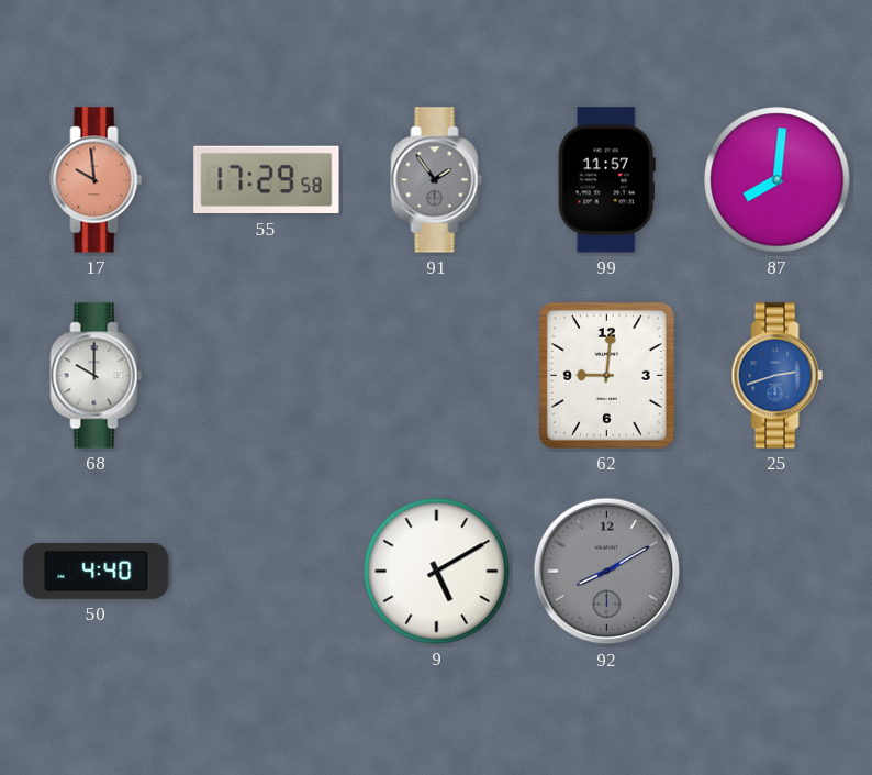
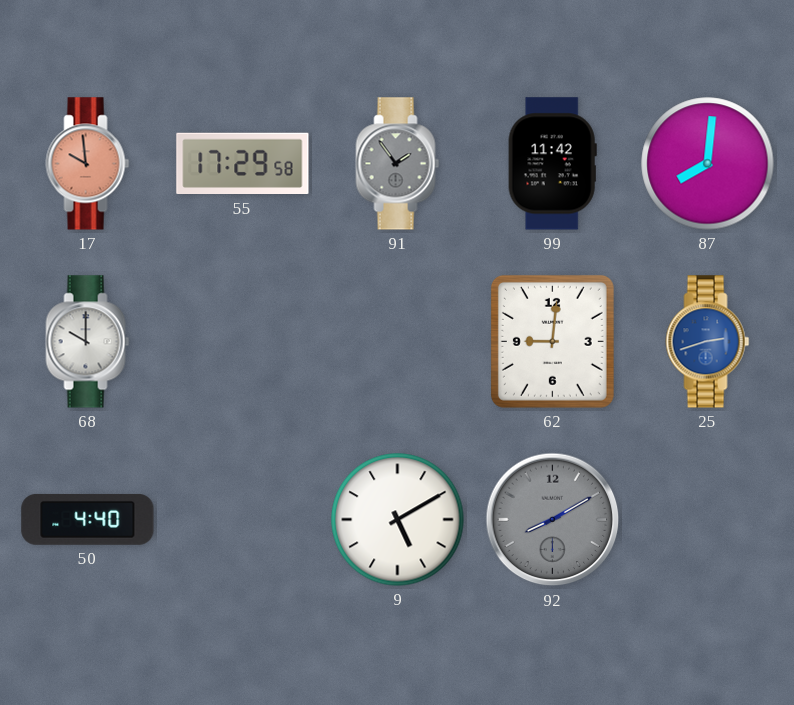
99: 11:57 -> 11:42 (552, 164)
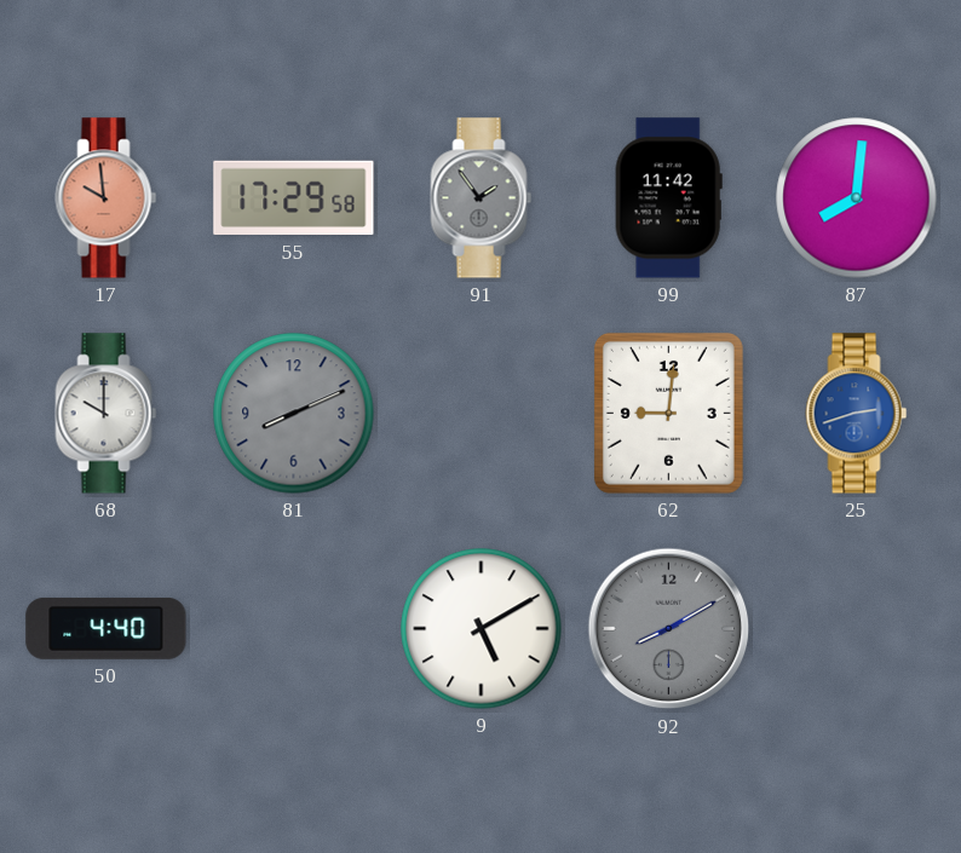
81: none -> 8:11 (294, 414)
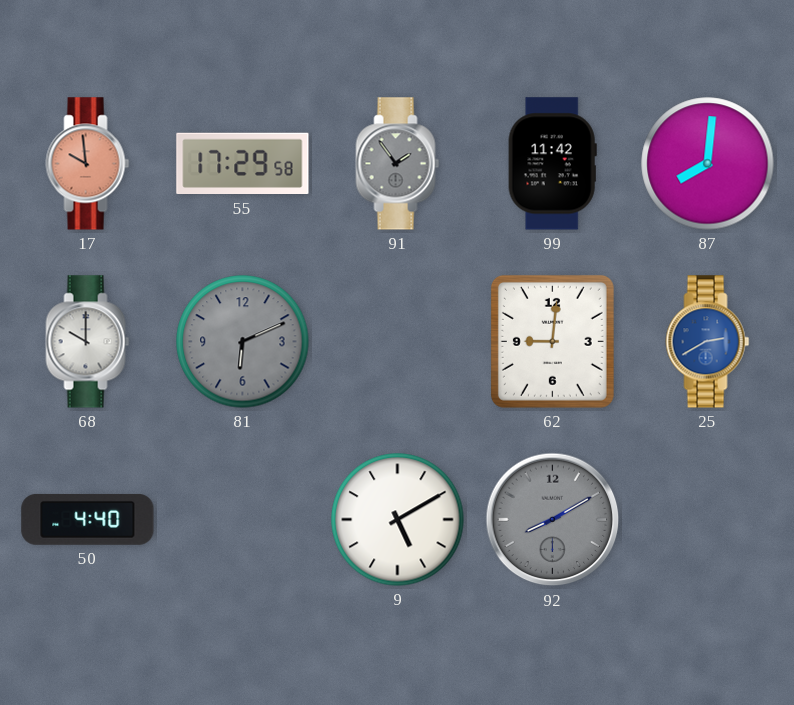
81: 8:11 -> 6:11 (243, 342)
25: 2:42 -> 2:40 (708, 342)
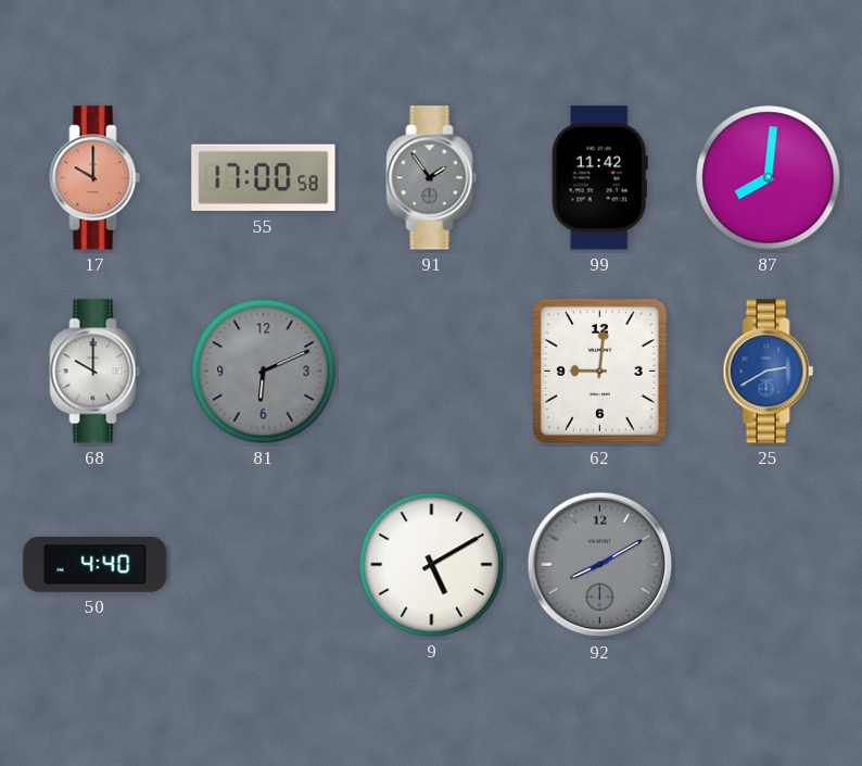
17: 9:59 -> 10:00 (96, 178)
55: 17:29 -> 17:00 (264, 178)
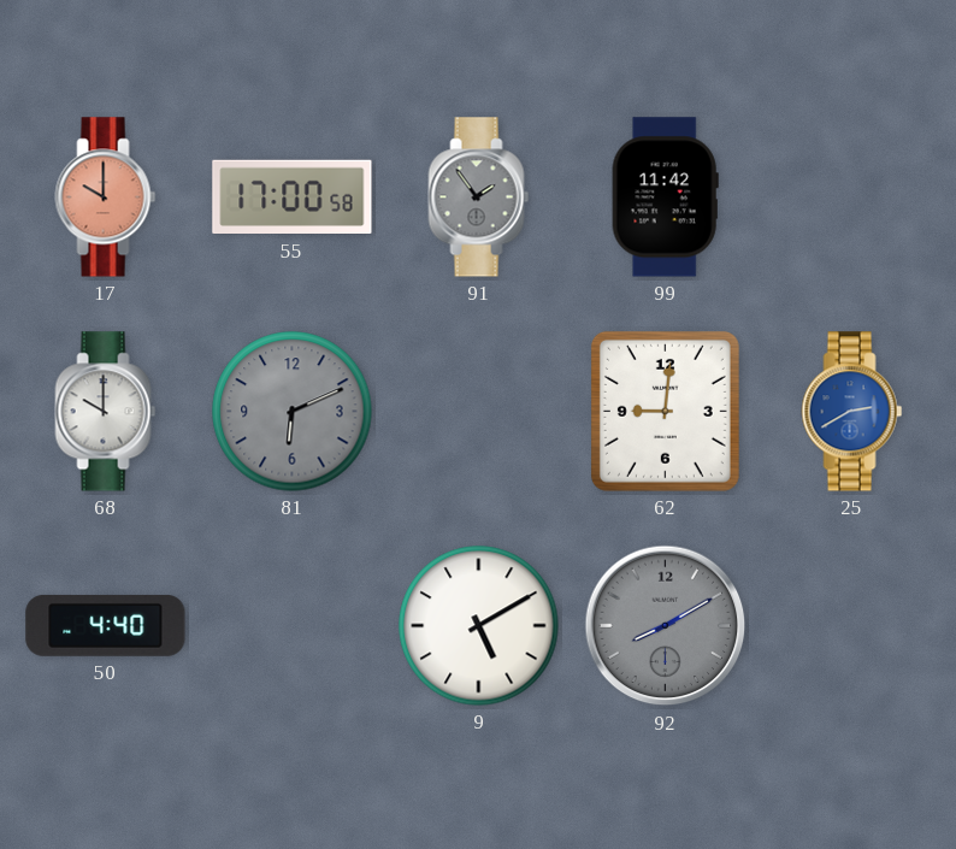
87: 8:01 -> none (769, 178)
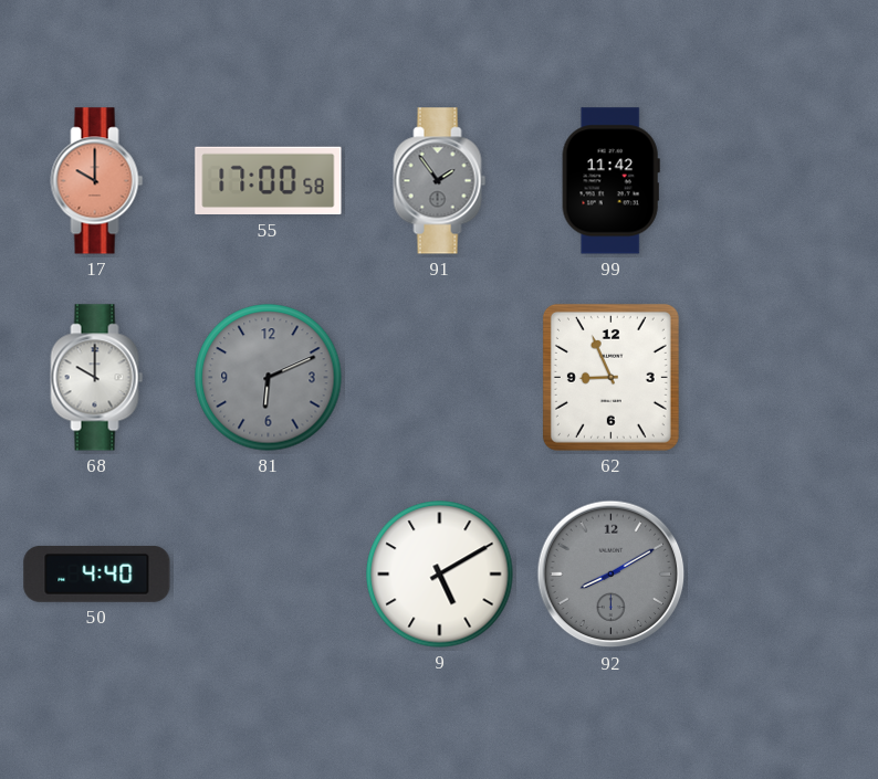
62: 9:01 -> 8:56 (610, 377)
25: 2:40 -> none (852, 412)
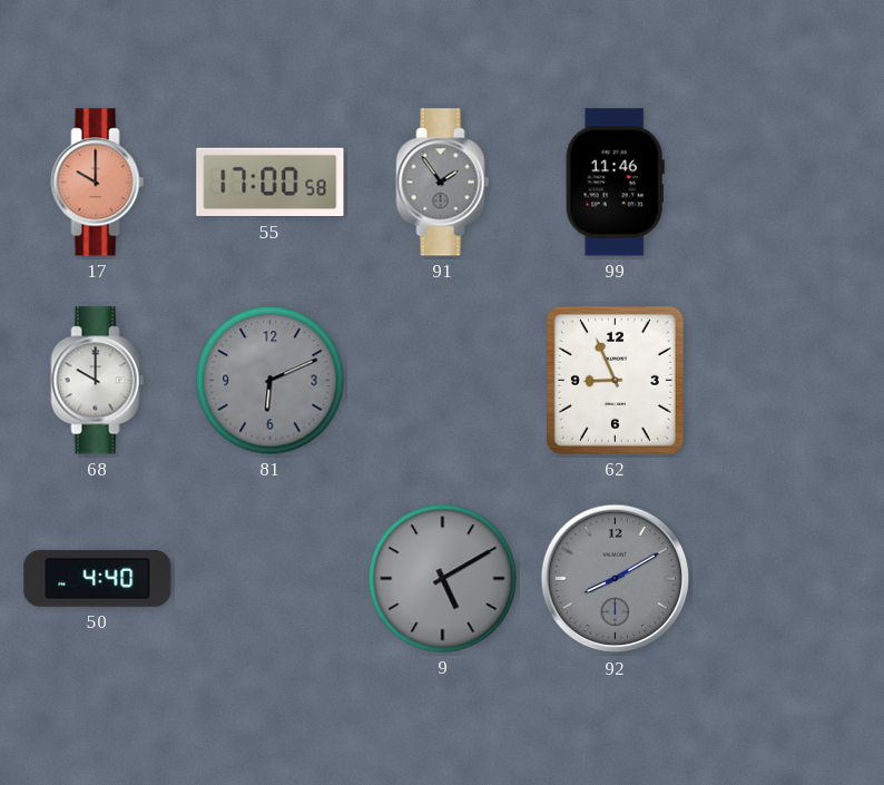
99: 11:42 -> 11:46 (615, 183)
9 dial: white -> grey (443, 579)
